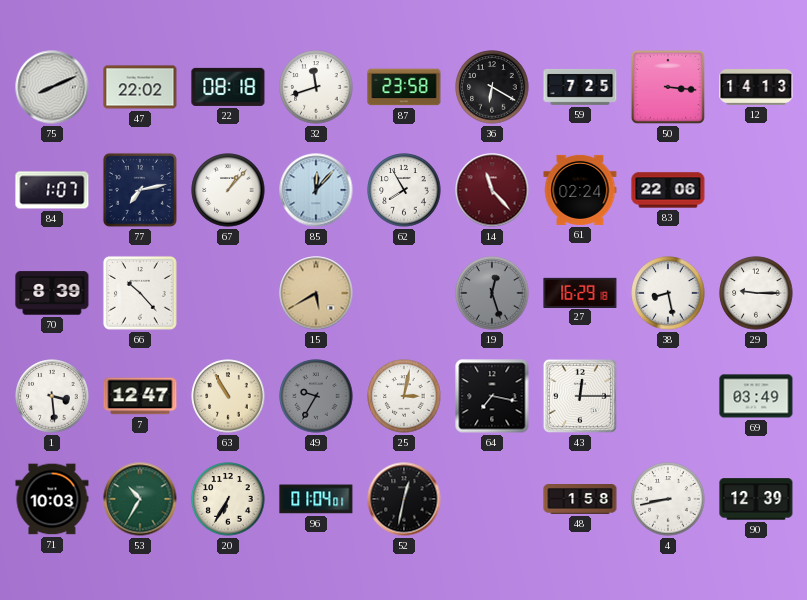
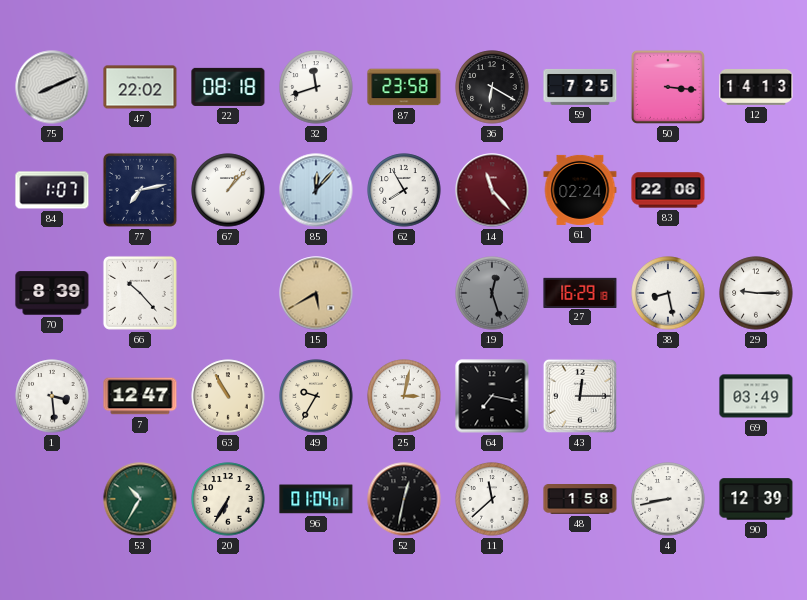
49 dial: grey -> cream (316, 396)
71: 10:03 -> none (52, 499)
11: none -> 11:38 (492, 499)
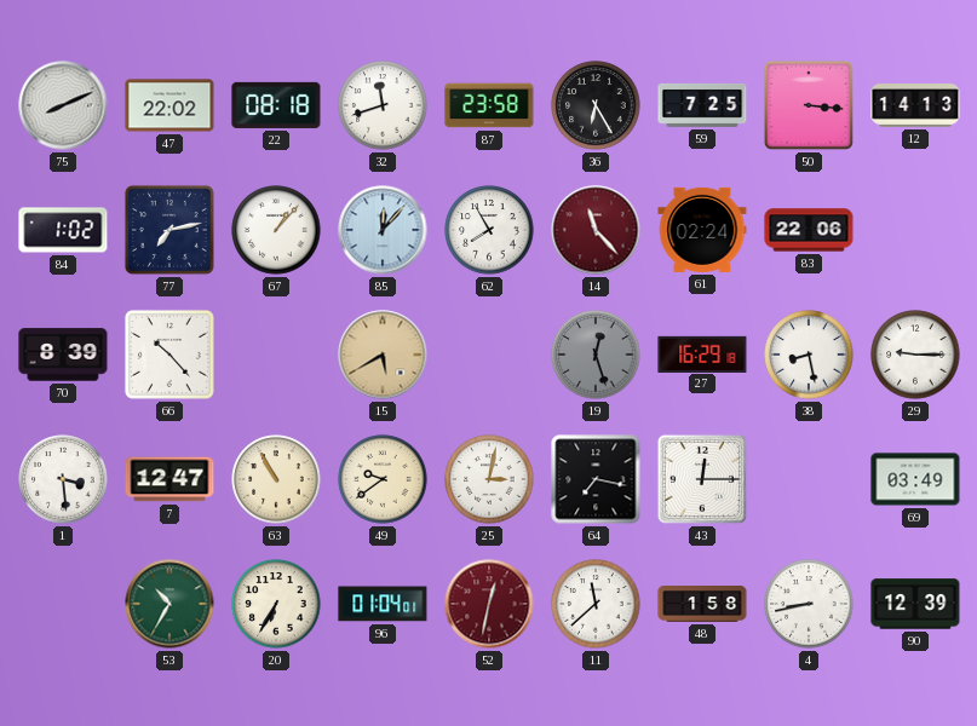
36: 6:20 -> 6:25 (596, 105)
84: 1:07 -> 1:02 (63, 230)
49: 9:35 -> 9:39 (383, 479)
52 dial: black -> burgundy (489, 604)
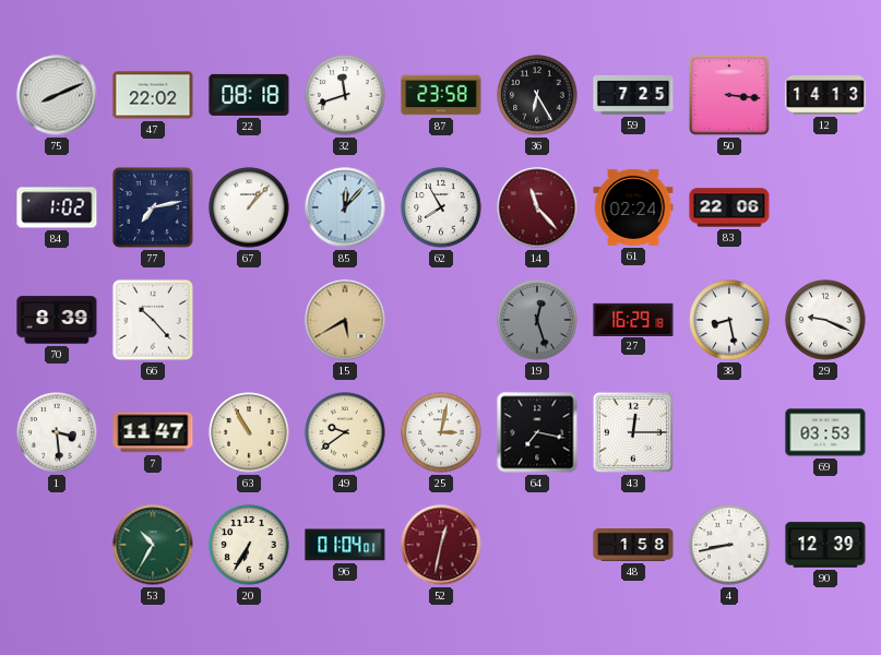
29: 9:15 -> 9:19 (825, 320)
7: 12:47 -> 11:47 (153, 432)
69: 03:49 -> 03:53 (825, 432)
11: 11:38 -> none (596, 604)
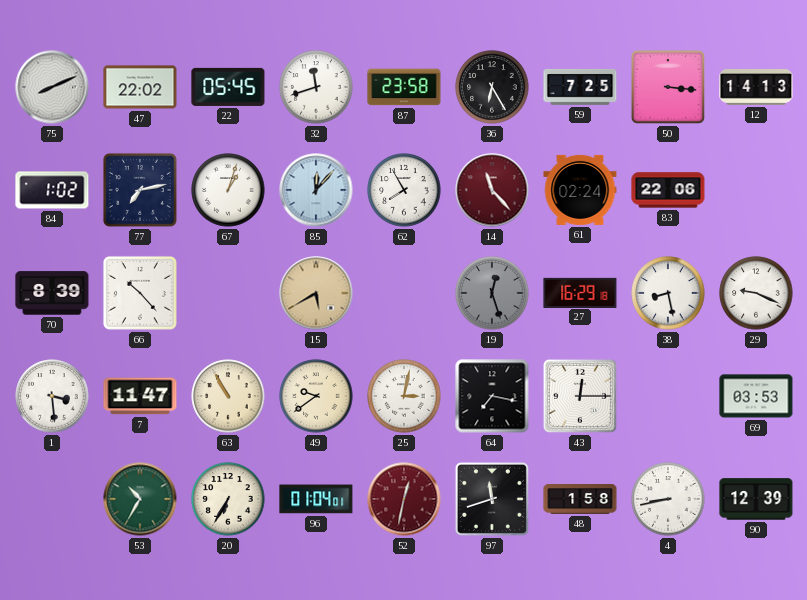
22: 08:18 -> 05:45 (228, 87)
67: 1:07 -> 1:03 (228, 190)
97: none -> 11:42 (492, 499)
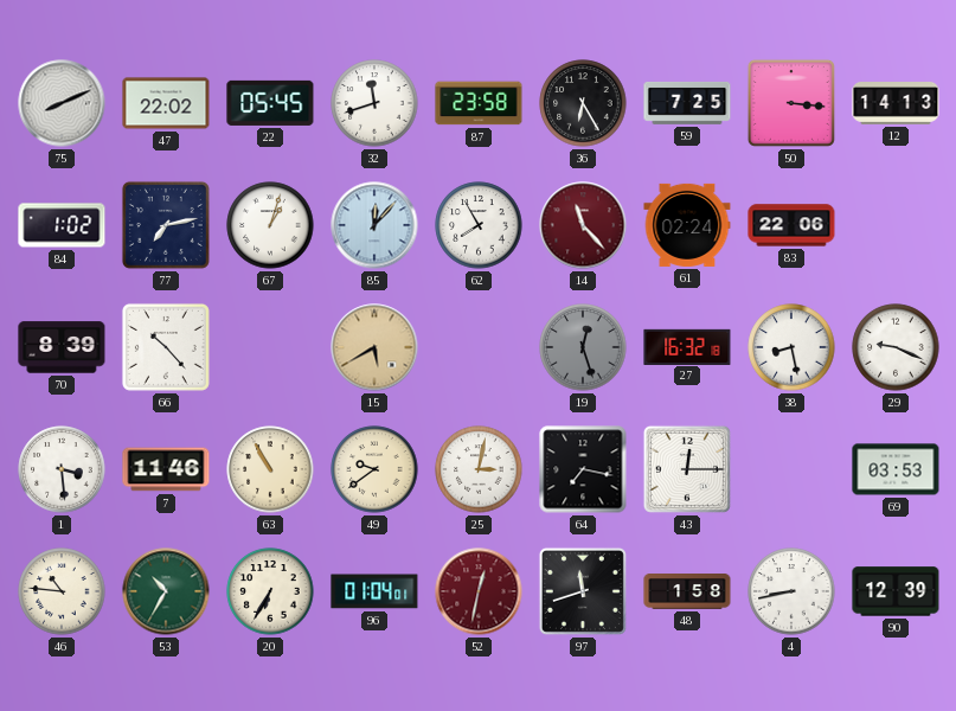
27: 16:29 -> 16:32 (687, 346)
7: 11:47 -> 11:46 (166, 469)
46: none -> 10:46 (62, 591)
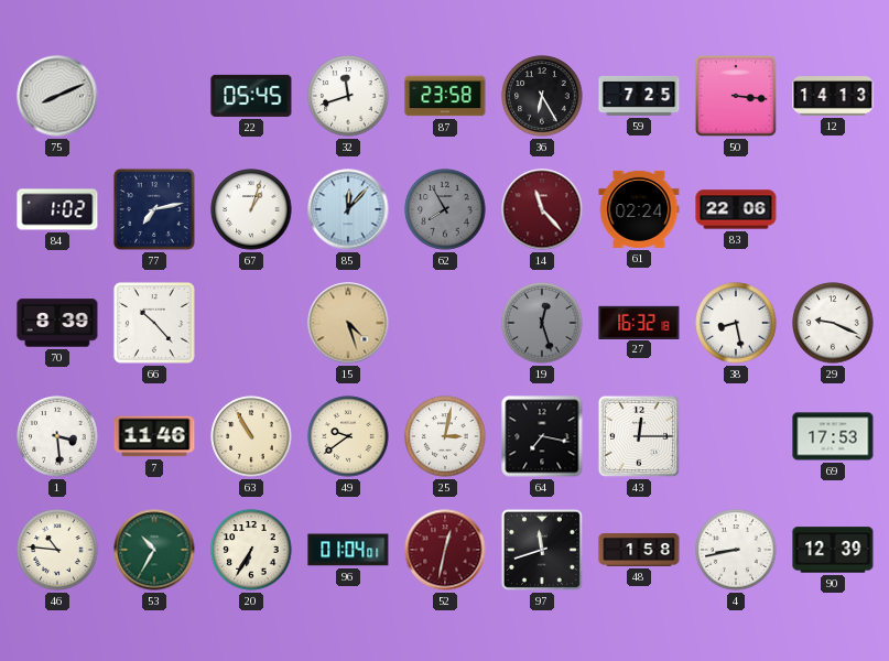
47: 22:02 -> none (166, 103)
62 dial: white -> grey (445, 209)
15: 5:40 -> 4:27 (348, 323)
69: 03:53 -> 17:53 (833, 436)
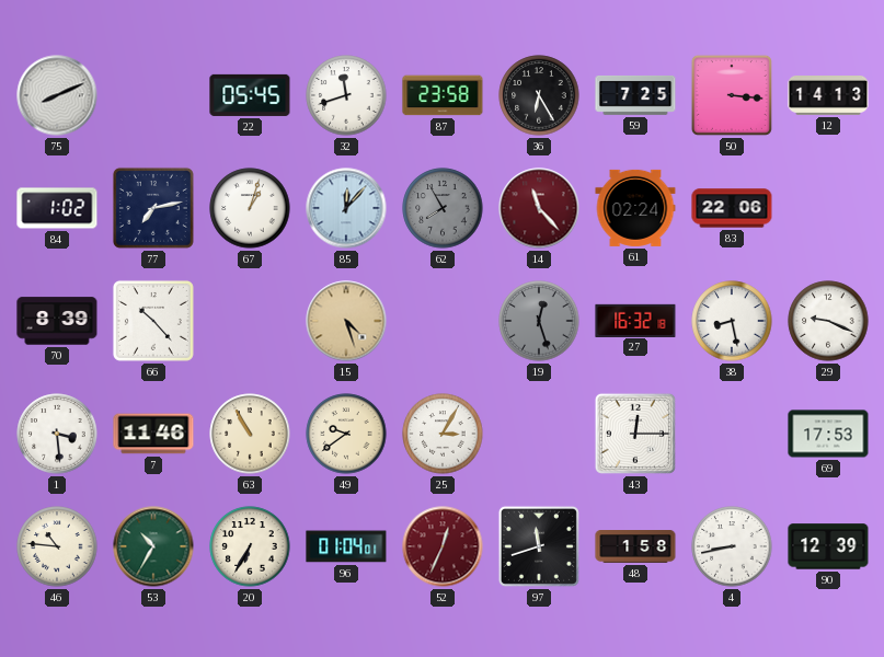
25: 3:02 -> 3:05 (443, 434)
64: 7:17 -> none (542, 436)
52: 12:32 -> 12:34 (443, 546)
